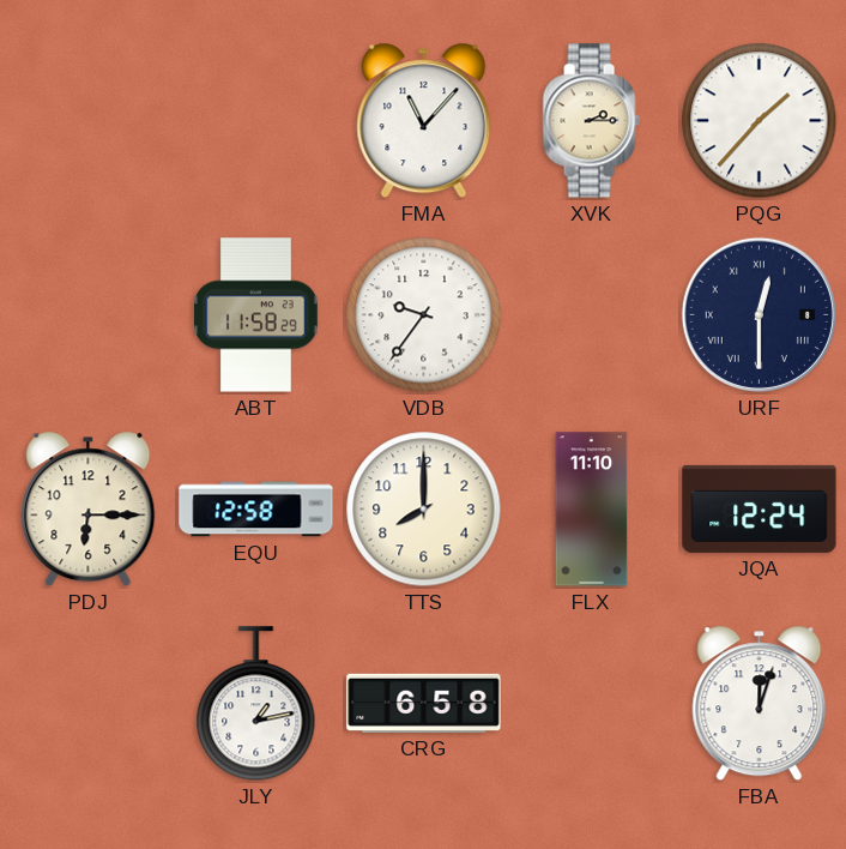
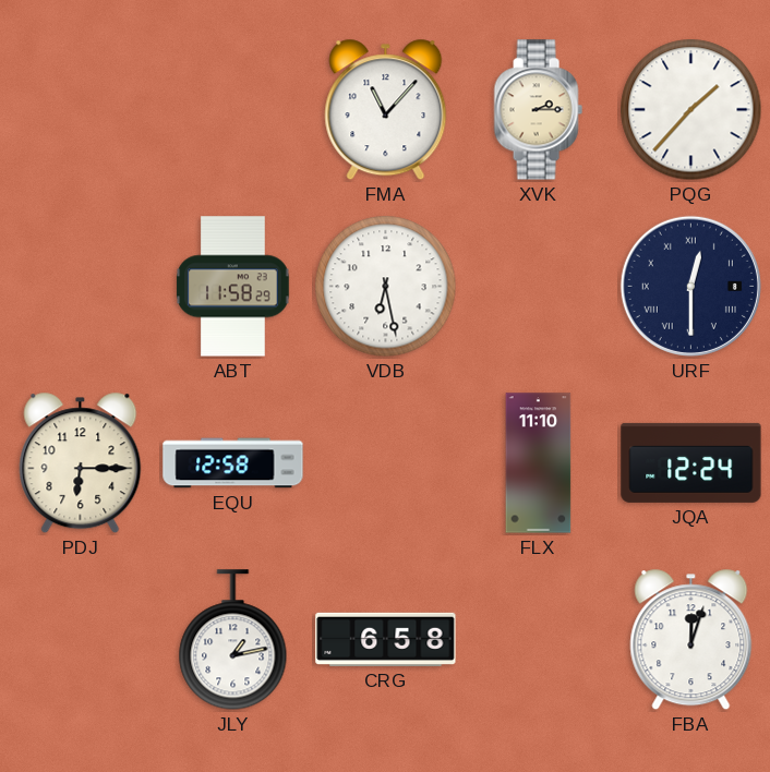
VDB: 9:36 -> 6:28 (386, 287)
TTS: 8:00 -> none (424, 510)
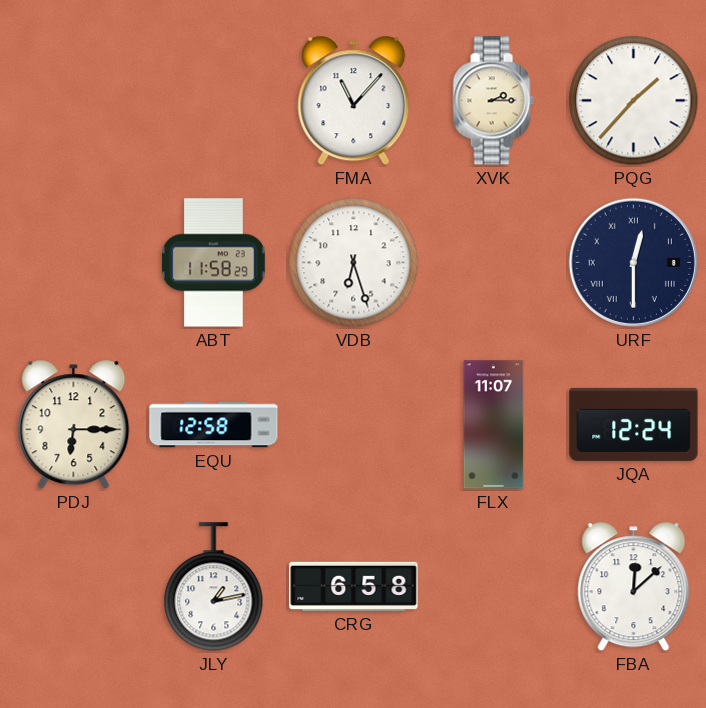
VDB: 6:28 -> 6:27 (354, 263)
FLX: 11:10 -> 11:07 (494, 425)
FBA: 12:03 -> 12:08 (634, 587)
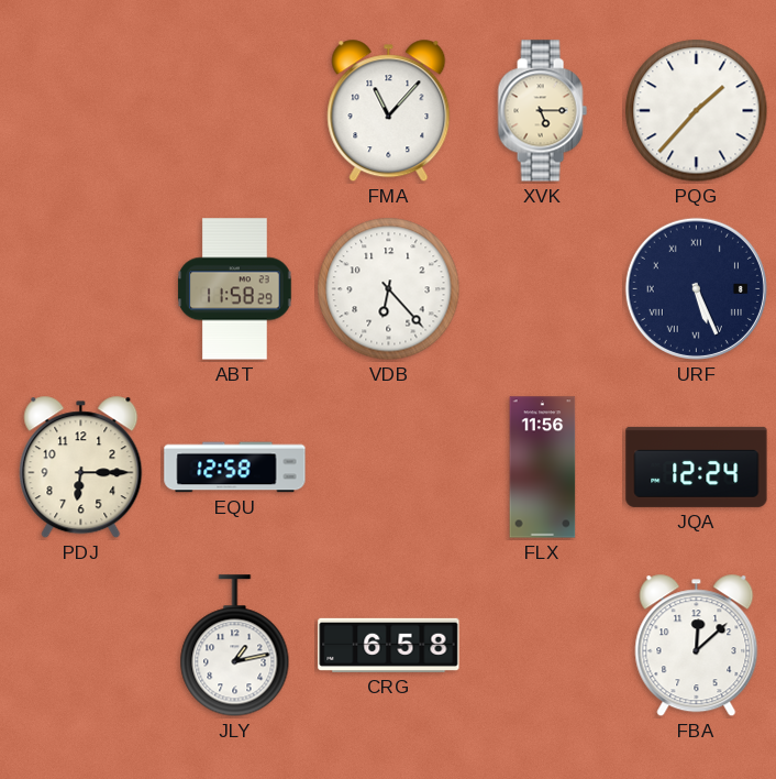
XVK: 2:15 -> 5:15 (542, 111)
VDB: 6:27 -> 6:23 (389, 289)
URF: 12:30 -> 5:26 (696, 288)
FLX: 11:07 -> 11:56 (543, 468)
